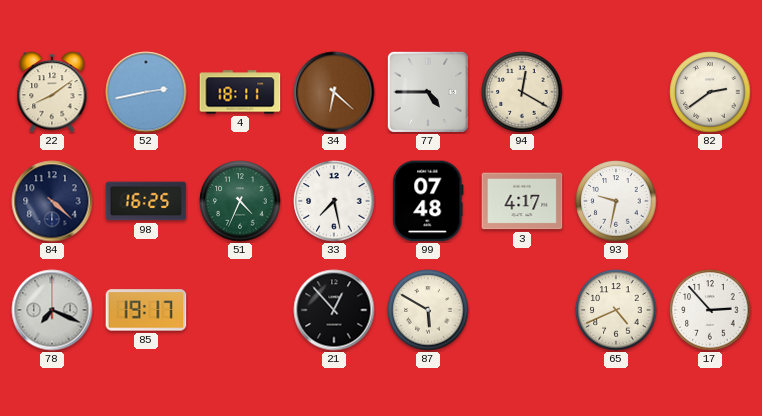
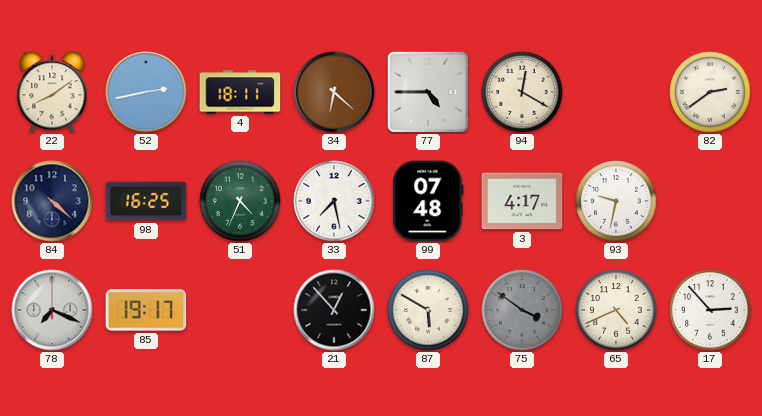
75: none -> 3:51 (522, 310)
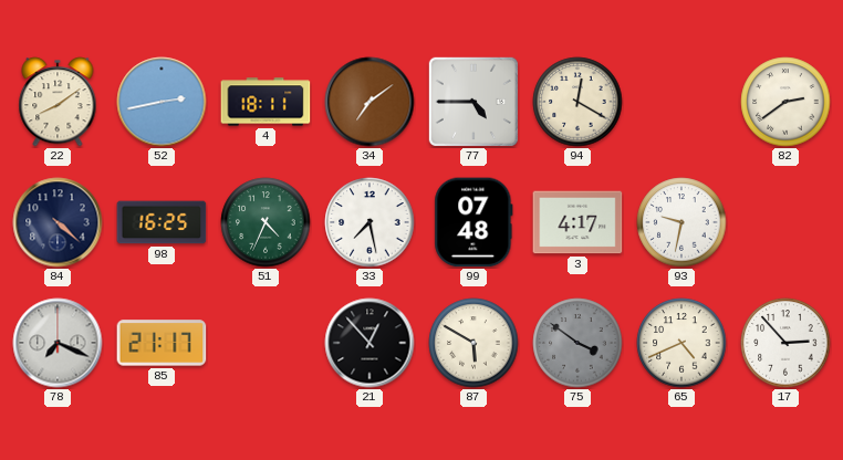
34: 6:22 -> 7:09 (370, 102)
85: 19:17 -> 21:17 (162, 343)
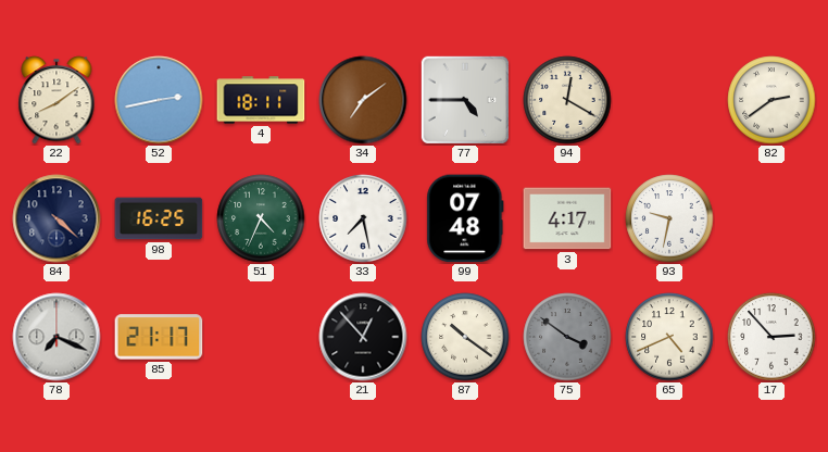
87: 5:50 -> 10:21 (465, 337)
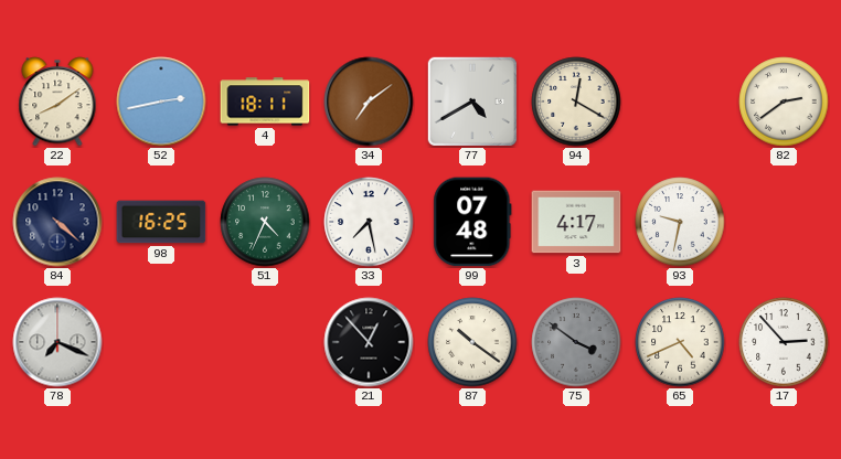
77: 4:45 -> 4:40 (472, 102)
85: 21:17 -> none (159, 337)
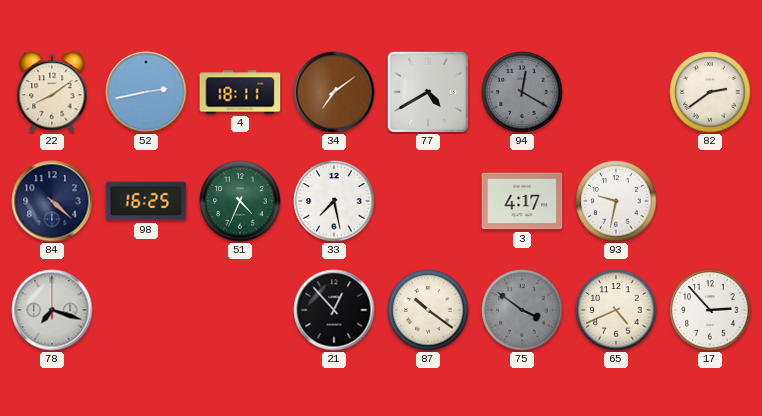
94 dial: cream -> grey (522, 92)
99: 07:48 -> none (472, 222)
78: 7:19 -> 7:18 (52, 310)
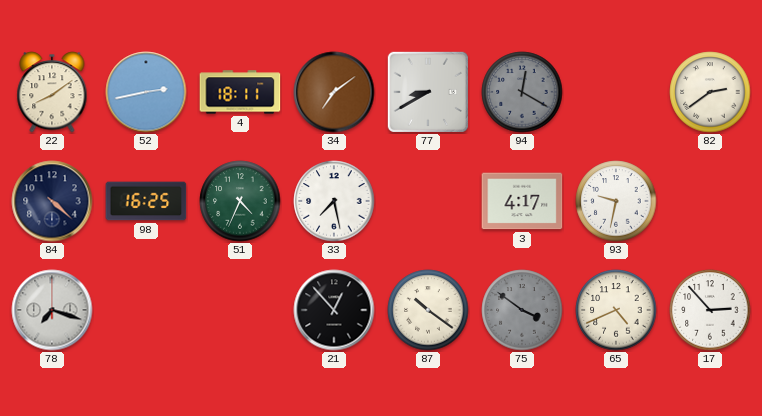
77: 4:40 -> 8:40 (428, 92)
